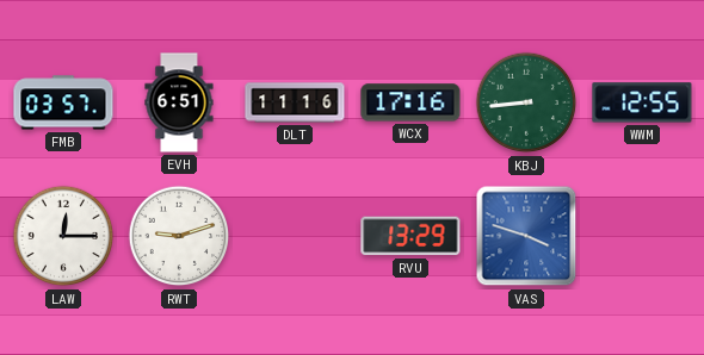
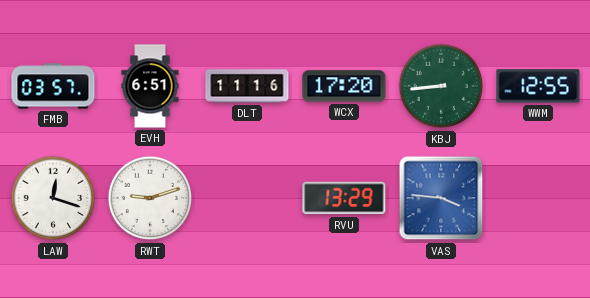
WCX: 17:16 -> 17:20 (344, 86)
LAW: 12:15 -> 12:18 (53, 198)
VAS: 3:48 -> 3:46 (441, 198)
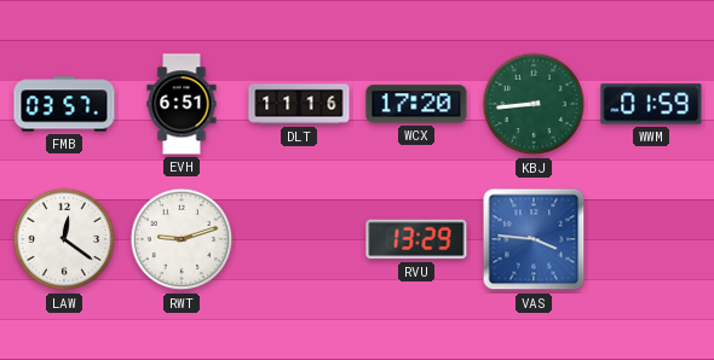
WWM: 12:55 -> 01:59 (651, 104)
LAW: 12:18 -> 12:21 (64, 239)
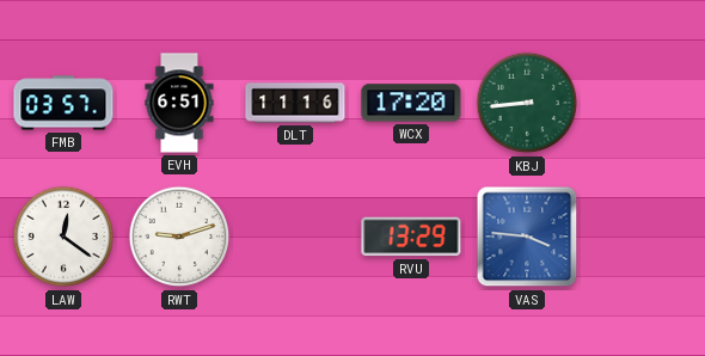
WWM: 01:59 -> none (651, 104)
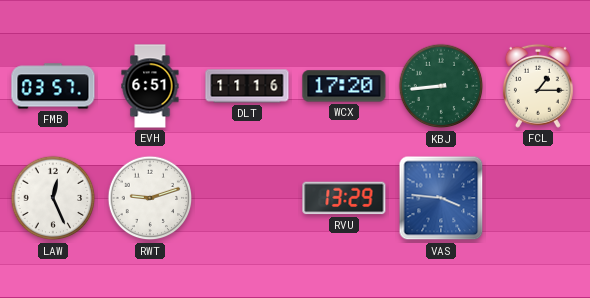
FCL: none -> 1:15 (538, 86)
LAW: 12:21 -> 12:26 (53, 198)
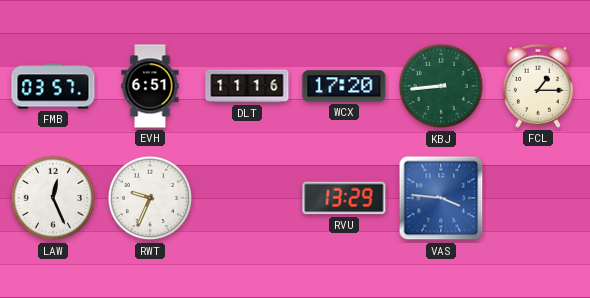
RWT: 9:12 -> 9:34 (150, 198)
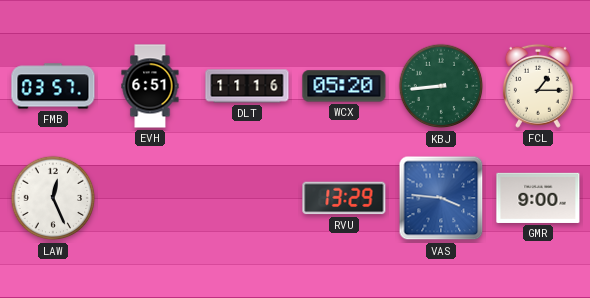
WCX: 17:20 -> 05:20 (344, 86)
RWT: 9:34 -> none (150, 198)
GMR: none -> 9:00 (538, 198)
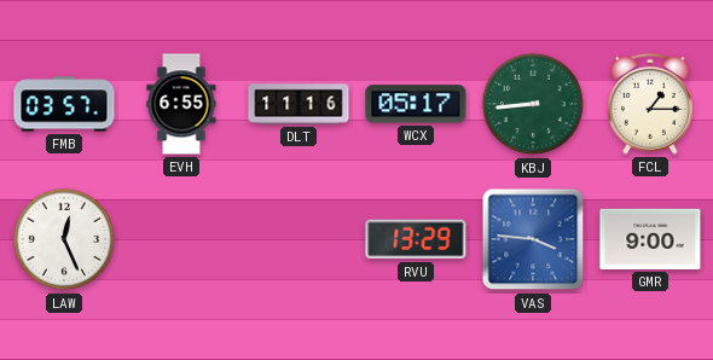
EVH: 6:51 -> 6:55 (181, 104)
WCX: 05:20 -> 05:17 (416, 104)
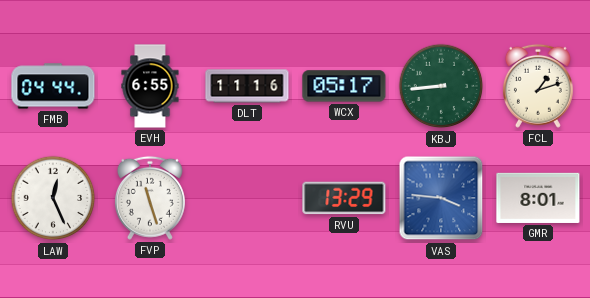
FMB: 03:57 -> 04:44 (53, 86)
FCL: 1:15 -> 1:12 (538, 86)
FVP: none -> 11:27 (150, 198)
GMR: 9:00 -> 8:01 (538, 198)
